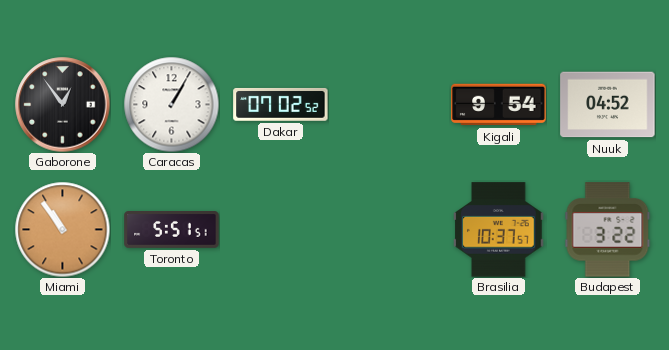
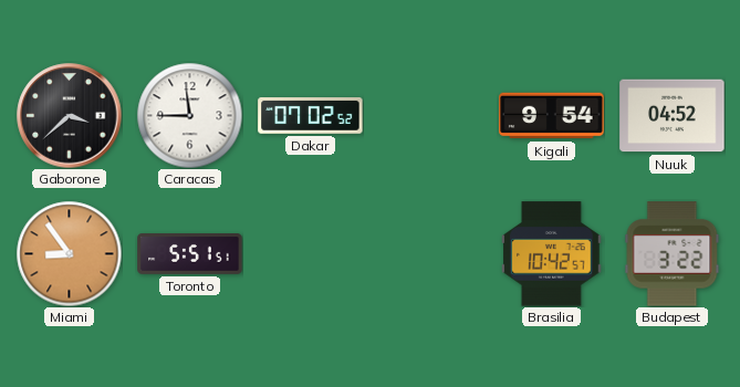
Gaborone: 12:54 -> 3:38 (70, 116)
Caracas: 1:05 -> 11:45 (189, 115)
Miami: 10:54 -> 8:54 (69, 253)
Brasilia: 10:37 -> 10:42 (552, 254)
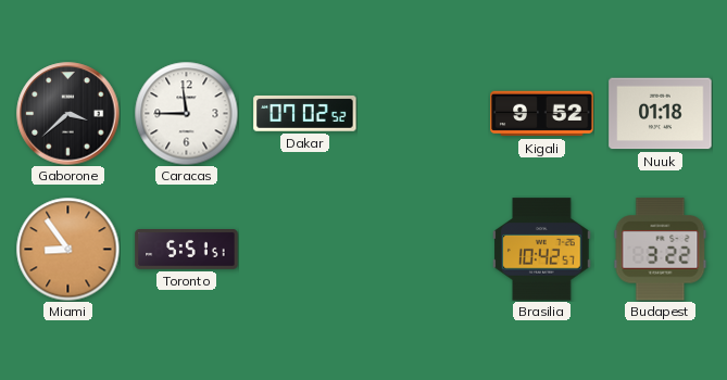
Kigali: 9:54 -> 9:52 (542, 114)
Nuuk: 04:52 -> 01:18 (661, 114)
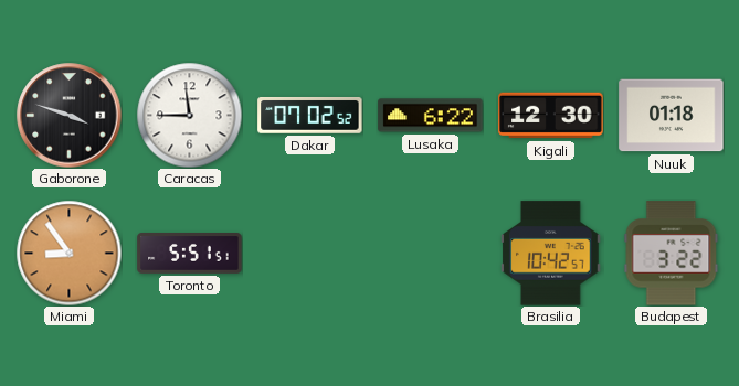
Gaborone: 3:38 -> 3:48 (70, 116)
Lusaka: none -> 6:22 (431, 116)
Kigali: 9:52 -> 12:30 (551, 116)
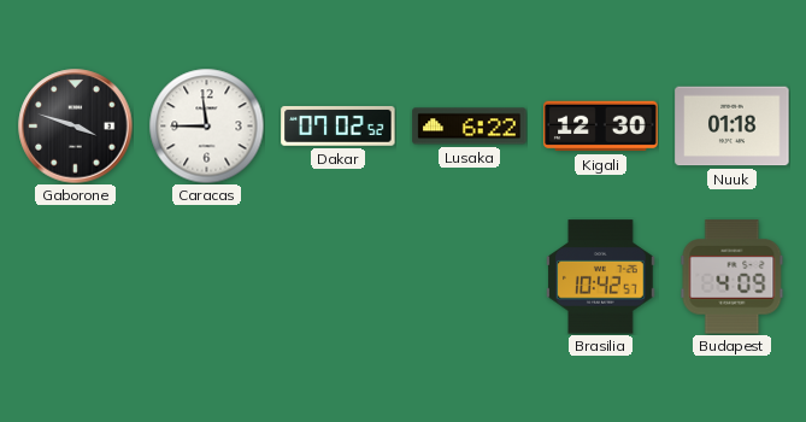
Miami: 8:54 -> none (68, 253)
Toronto: 5:51 -> none (190, 254)
Budapest: 3:22 -> 4:09 (733, 277)
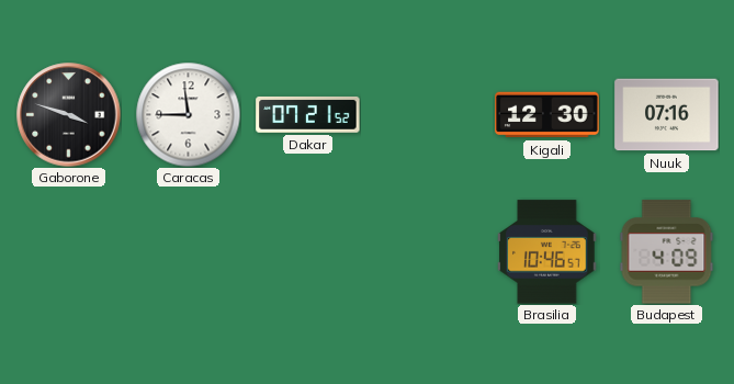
Dakar: 07:02 -> 07:21 (308, 114)
Lusaka: 6:22 -> none (470, 127)
Nuuk: 01:18 -> 07:16 (667, 115)
Brasilia: 10:42 -> 10:46 (547, 252)
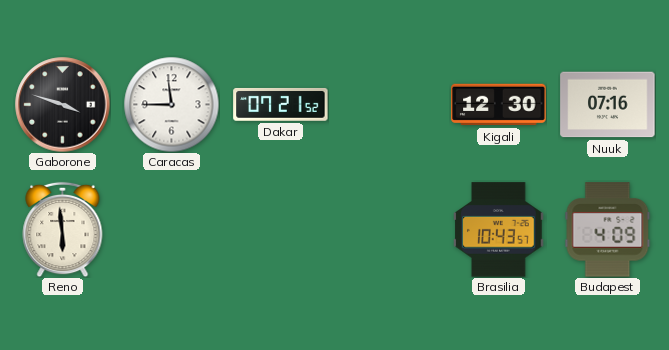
Reno: none -> 5:59 (63, 229)
Brasilia: 10:46 -> 10:43 (499, 230)
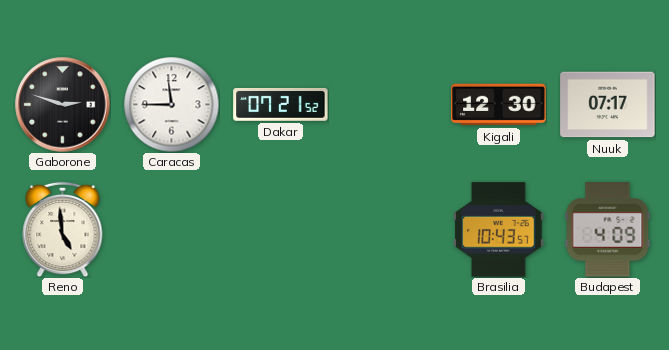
Gaborone: 3:48 -> 2:48 (63, 105)
Nuuk: 07:16 -> 07:17 (608, 105)
Reno: 5:59 -> 4:59 (63, 229)
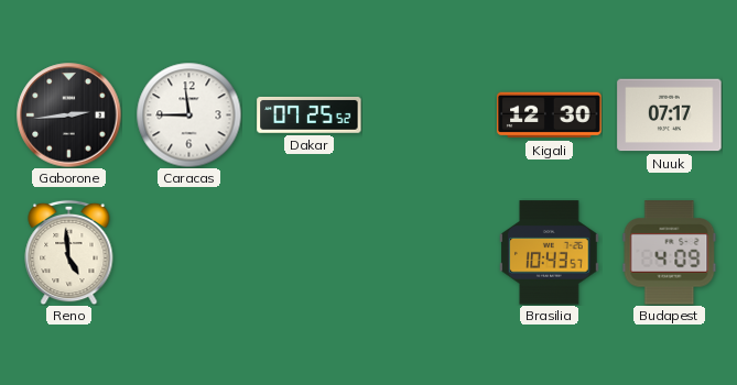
Gaborone: 2:48 -> 2:44 (69, 116)
Dakar: 07:21 -> 07:25 (310, 114)
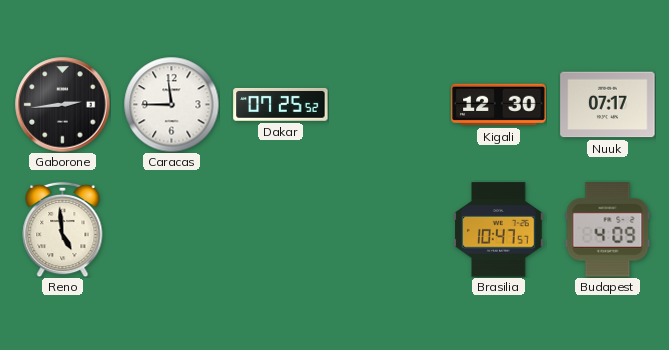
Brasilia: 10:43 -> 10:47 (499, 230)
